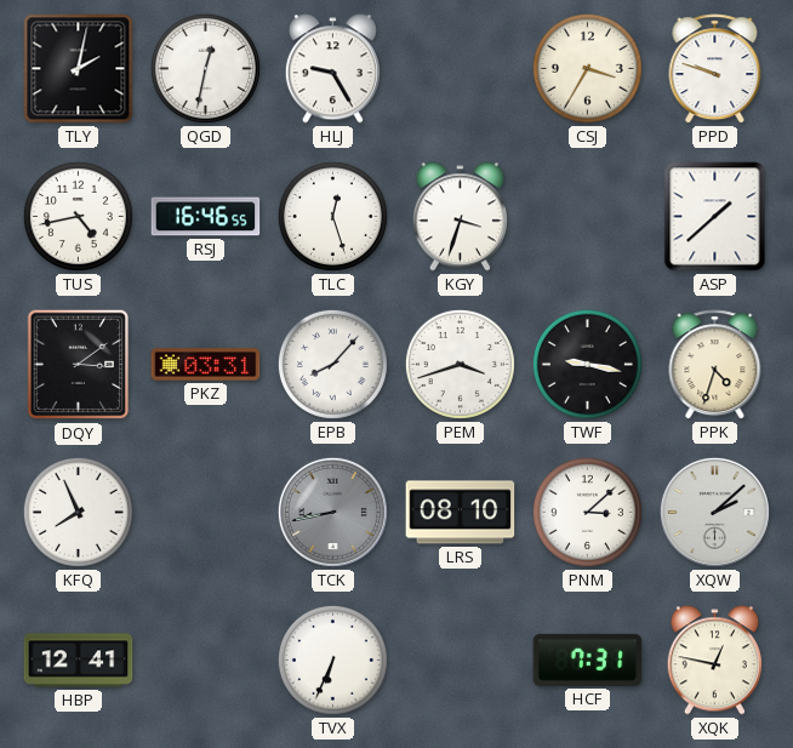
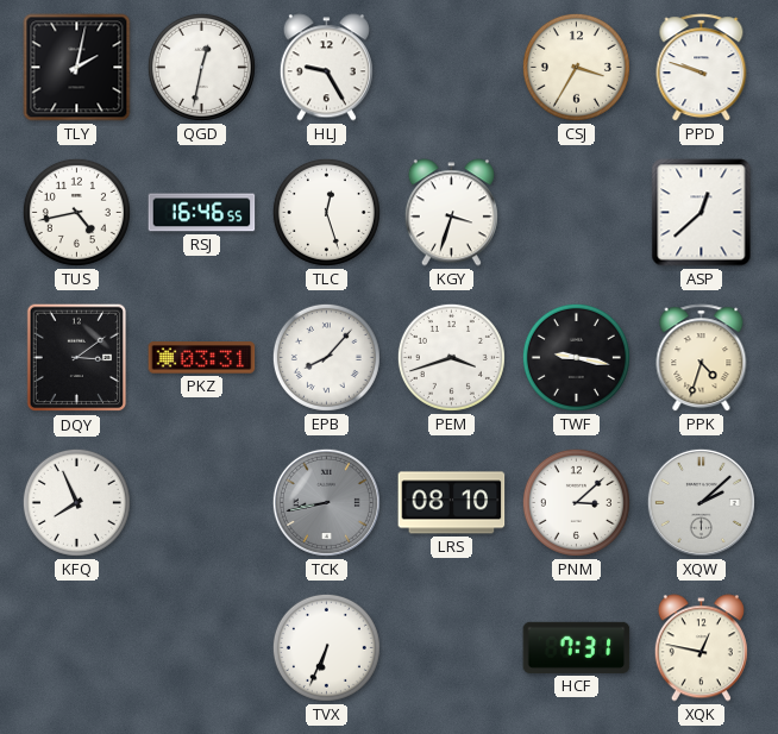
ASP: 1:38 -> 12:38 (702, 213)
HBP: 12:41 -> none (79, 661)
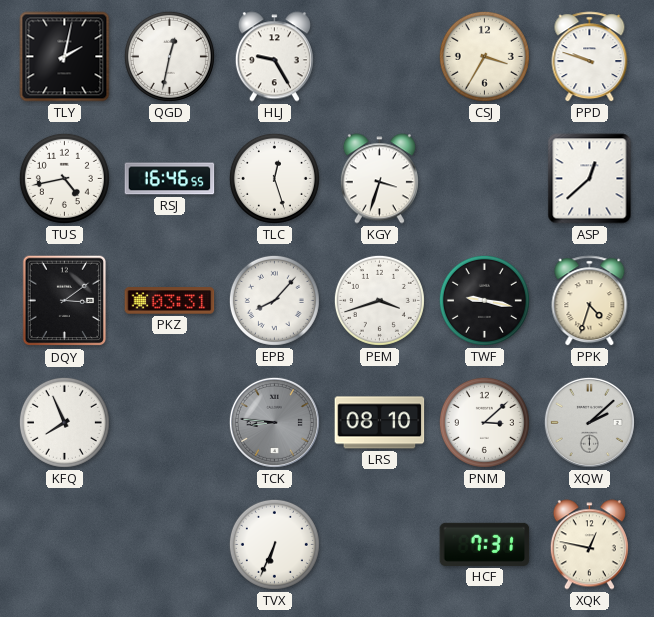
TCK: 8:43 -> 8:46 (274, 422)
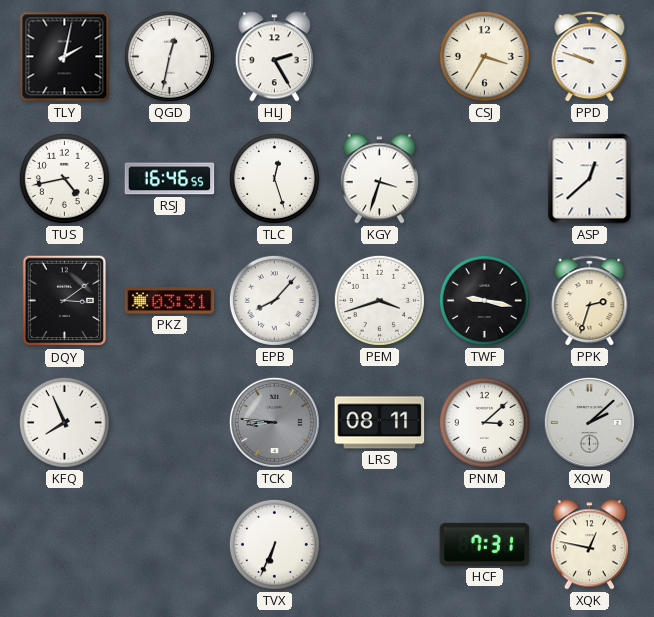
HLJ: 9:25 -> 2:25 (274, 57)
PPK: 4:33 -> 2:33 (590, 301)
LRS: 08:10 -> 08:11 (380, 423)
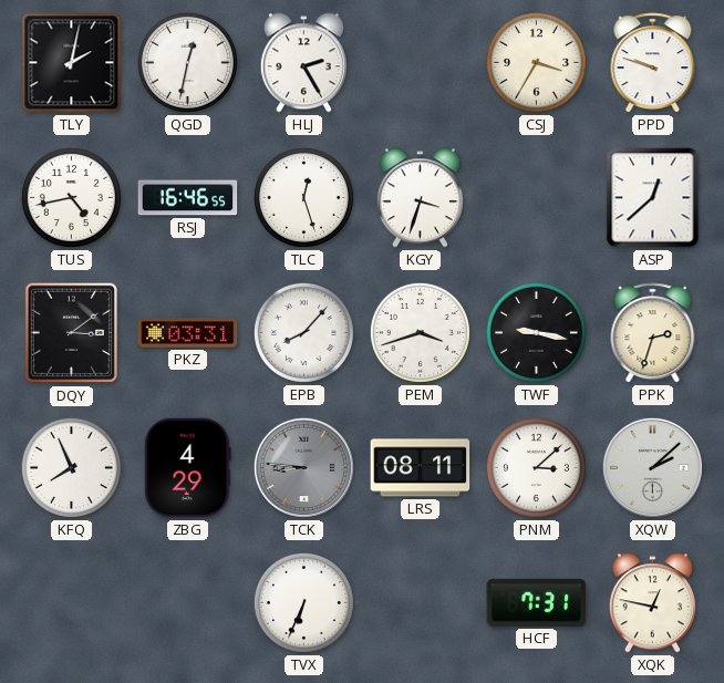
ZBG: none -> 4:29 (187, 468)
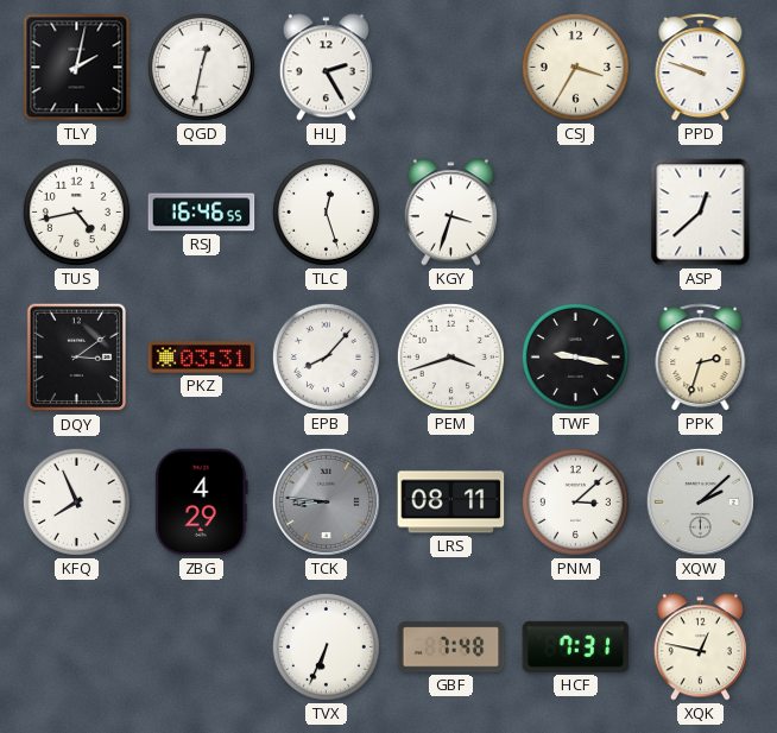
GBF: none -> 7:48 (451, 647)
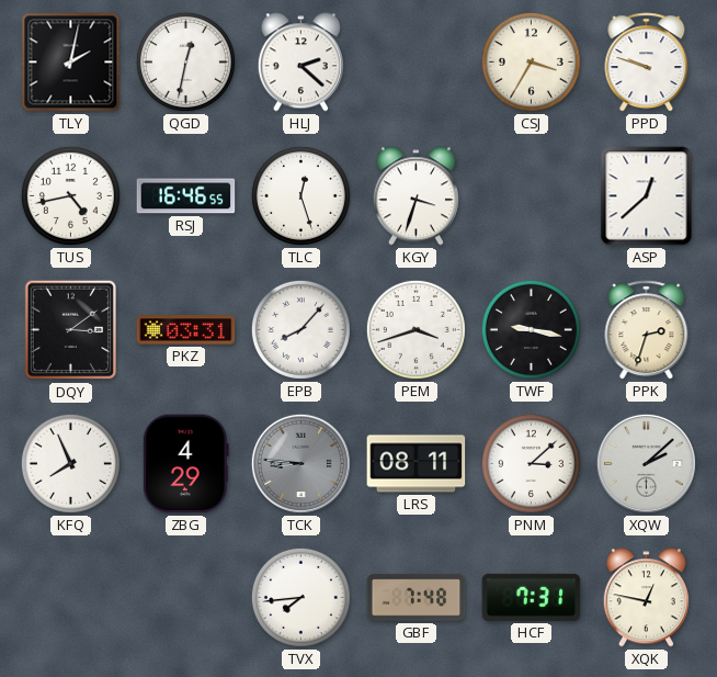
HLJ: 2:25 -> 2:22 (300, 63)
TVX: 6:34 -> 7:44 (300, 597)
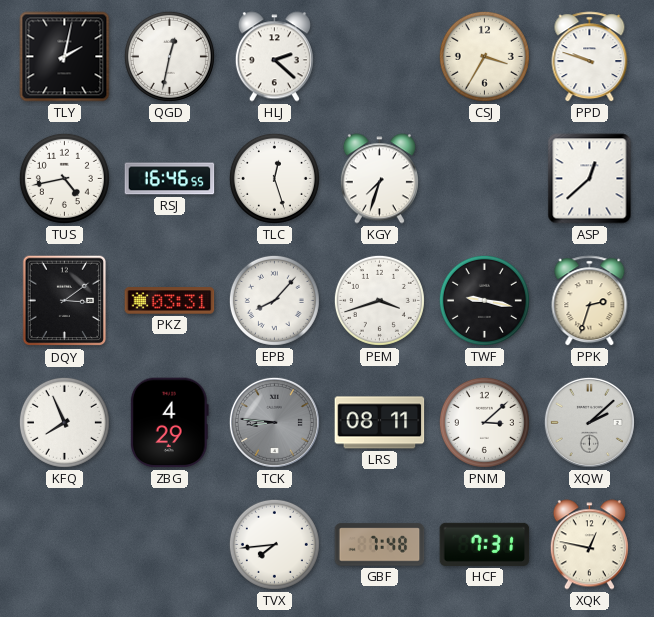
KGY: 3:33 -> 7:33 (379, 179)
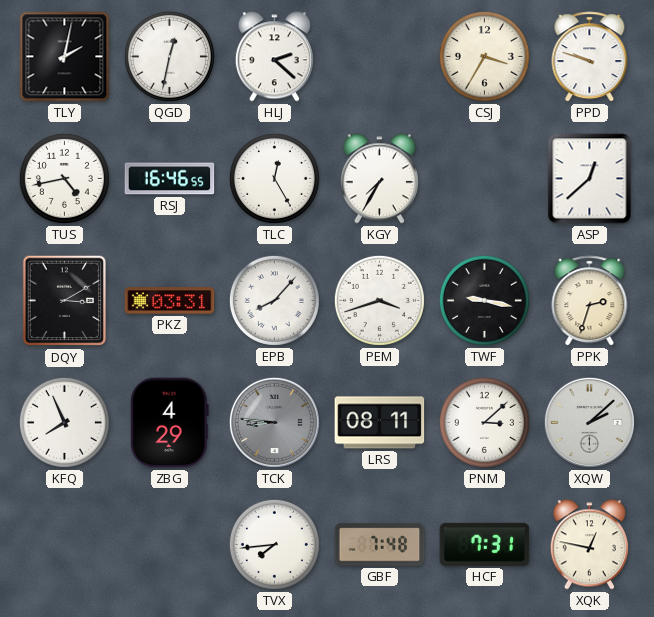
TLC: 12:27 -> 12:25 (274, 178)
KGY: 7:33 -> 7:35 (379, 179)
DQY: 3:09 -> 3:10 (65, 301)
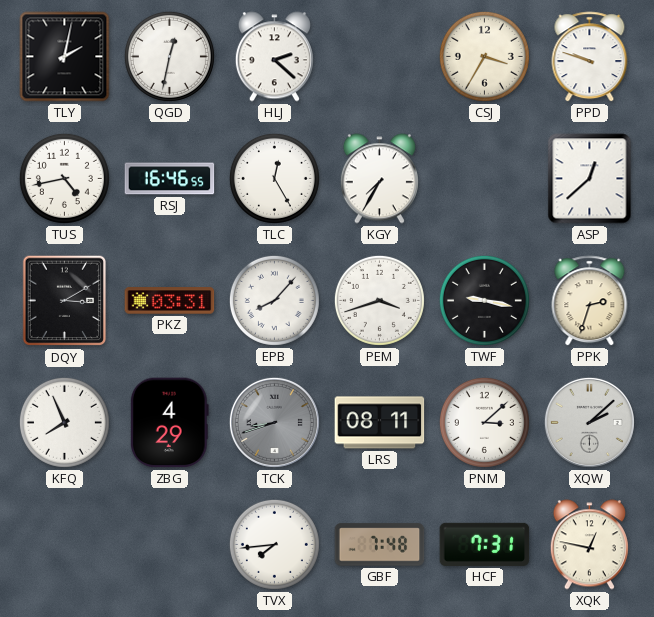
TCK: 8:46 -> 8:42 (274, 422)
